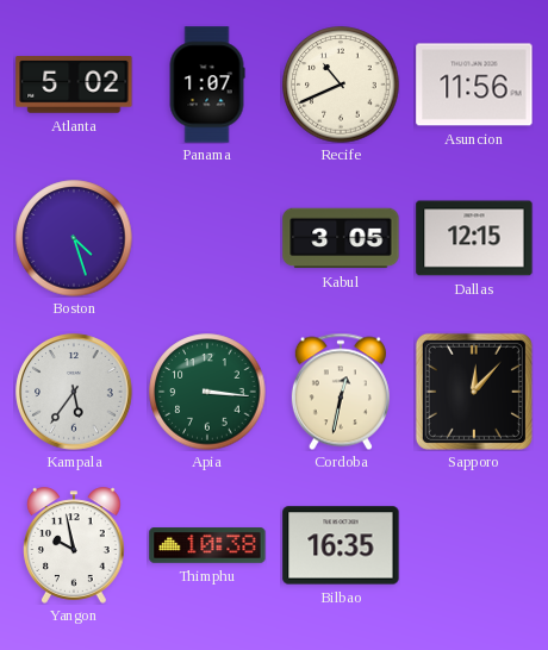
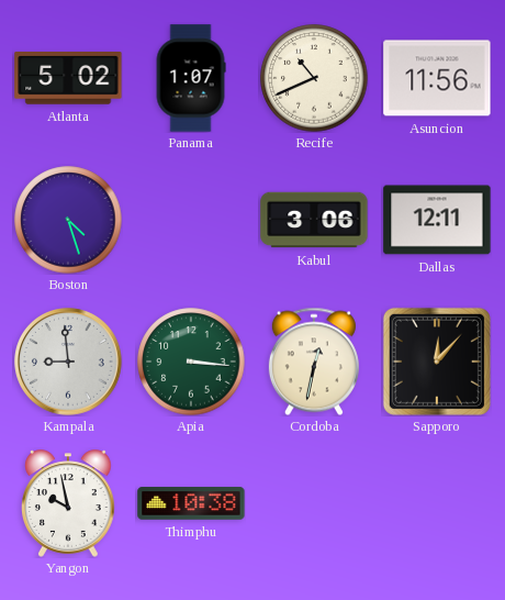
Kabul: 3:05 -> 3:06 (314, 220)
Dallas: 12:15 -> 12:11 (437, 220)
Kampala: 5:36 -> 8:59 (68, 362)
Bilbao: 16:35 -> none (341, 545)
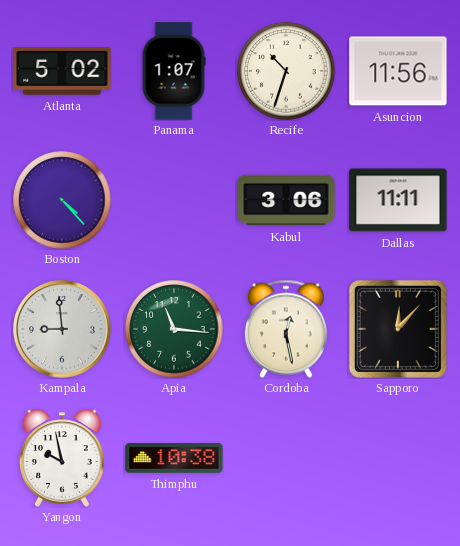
Recife: 10:41 -> 10:33 (286, 71)
Boston: 4:27 -> 4:23 (62, 200)
Dallas: 12:11 -> 11:11 (398, 200)
Apia: 3:16 -> 11:16 (174, 329)
Cordoba: 12:32 -> 12:28 (286, 329)
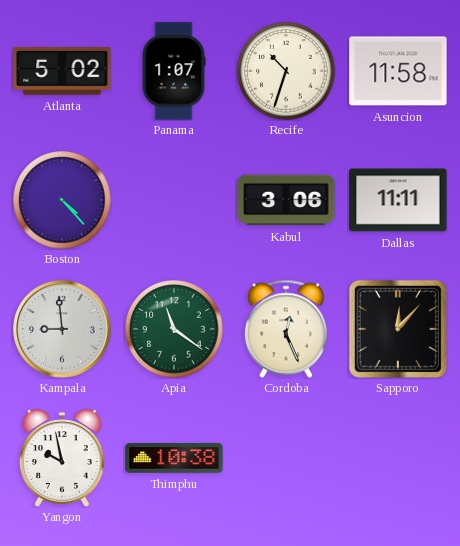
Asuncion: 11:56 -> 11:58 (398, 71)
Apia: 11:16 -> 11:21 (174, 329)
Cordoba: 12:28 -> 12:26 (286, 329)
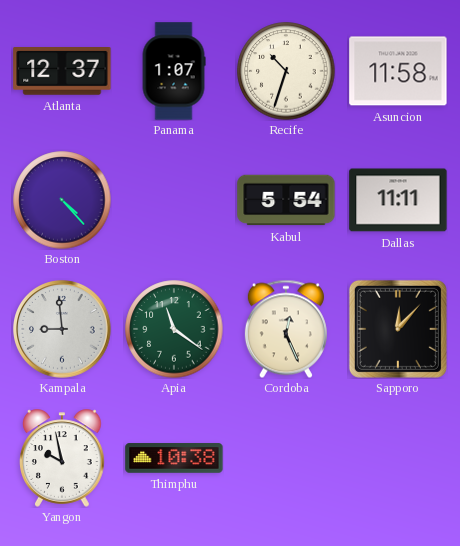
Atlanta: 5:02 -> 12:37 (62, 72)
Kabul: 3:06 -> 5:54 (286, 200)
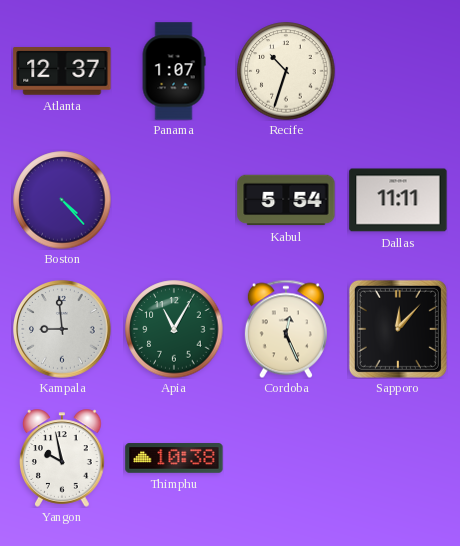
Asuncion: 11:58 -> none (398, 71)
Apia: 11:21 -> 11:05 (174, 329)
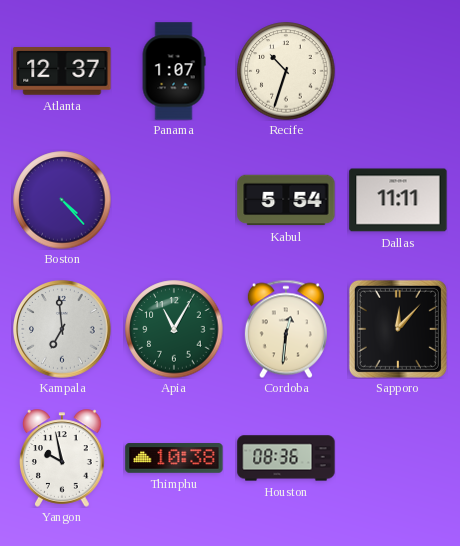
Kampala: 8:59 -> 6:59 (62, 329)
Cordoba: 12:26 -> 12:31 (286, 329)
Houston: none -> 08:36 (286, 458)
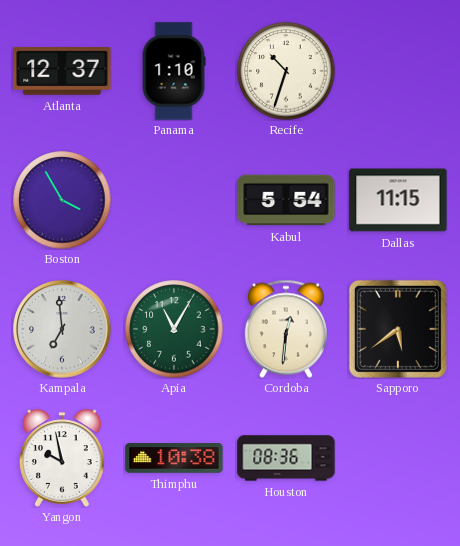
Panama: 1:07 -> 1:10 (174, 71)
Boston: 4:23 -> 3:55 (62, 200)
Dallas: 11:11 -> 11:15 (398, 200)
Sapporo: 12:07 -> 5:39 (398, 329)
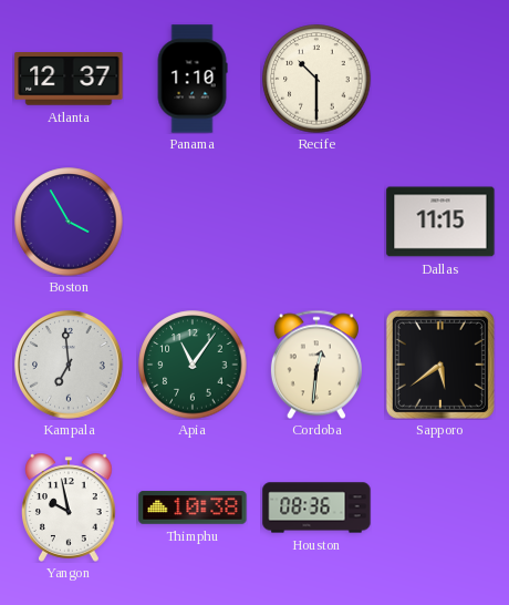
Recife: 10:33 -> 10:30 (316, 79)
Kabul: 5:54 -> none (286, 200)
Apia: 11:05 -> 11:06 (193, 365)
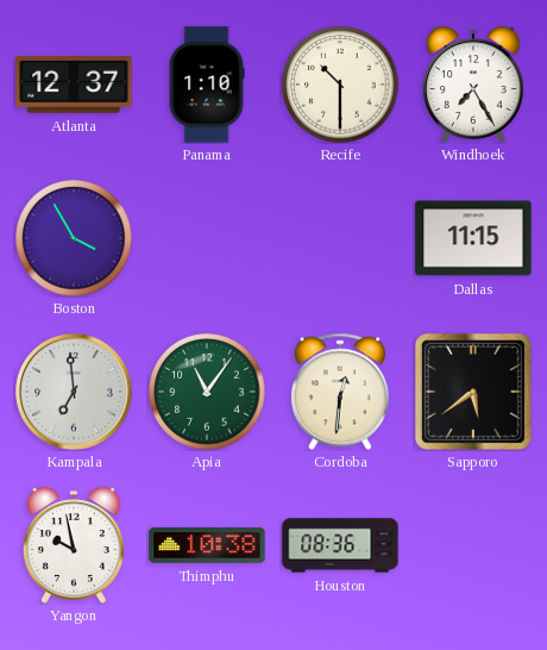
Windhoek: none -> 7:25 (474, 85)
